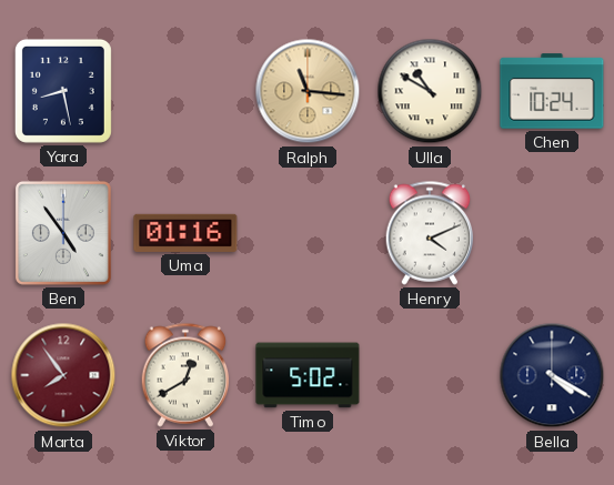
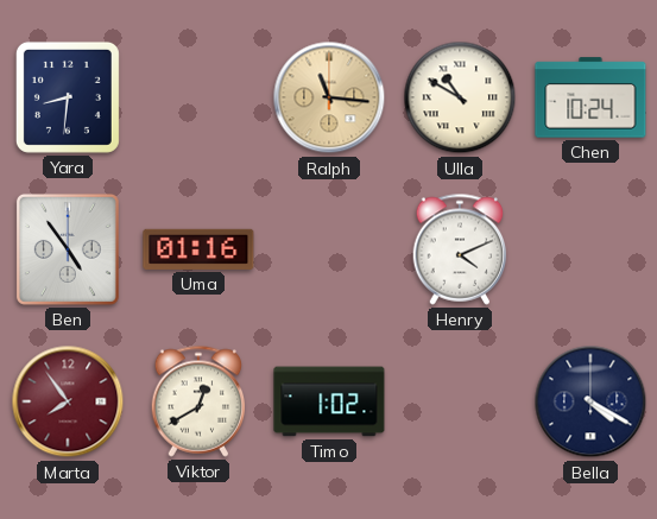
Yara: 8:28 -> 8:31 (68, 97)
Timo: 5:02 -> 1:02 (329, 401)
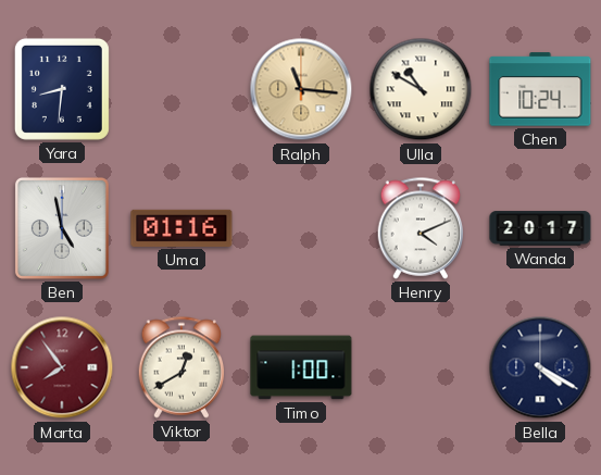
Ben: 4:54 -> 4:58 (62, 228)
Wanda: none -> 20:17 (540, 228)
Timo: 1:02 -> 1:00 (301, 367)
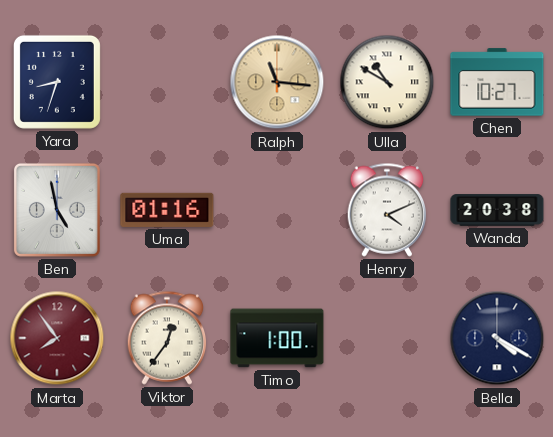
Yara: 8:31 -> 8:33 (57, 82)
Chen: 10:24 -> 10:27 (497, 82)
Wanda: 20:17 -> 20:38 (497, 210)
Viktor: 12:40 -> 12:36 (167, 338)
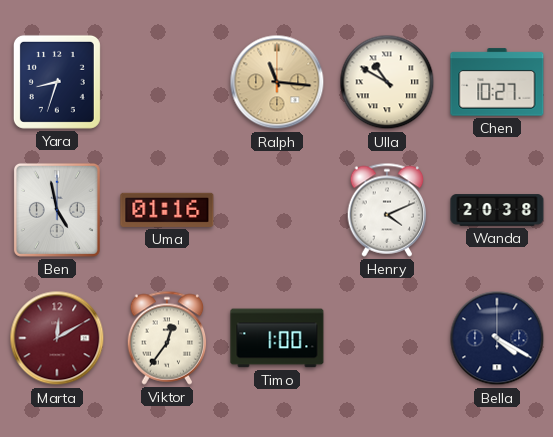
Marta: 7:54 -> 12:10 (57, 338)
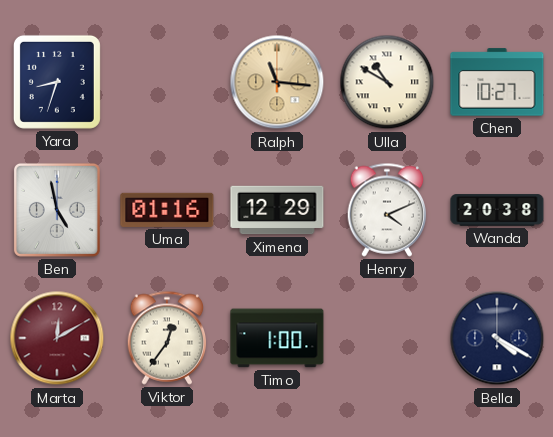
Ximena: none -> 12:29 (277, 210)
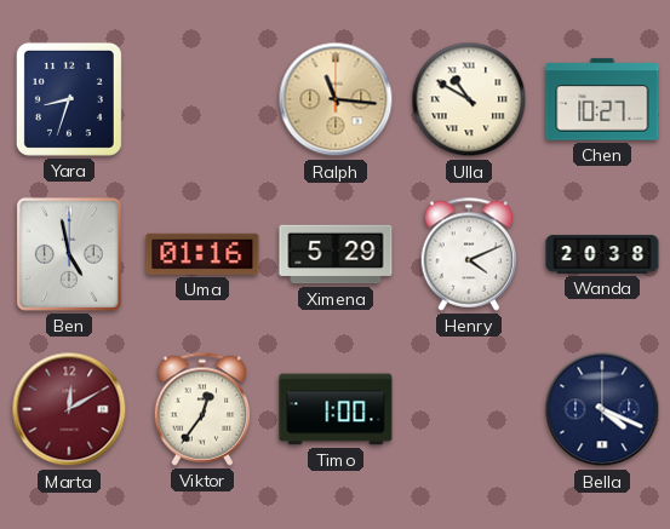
Ximena: 12:29 -> 5:29 (336, 254)
Bella: 4:20 -> 4:19 (602, 409)
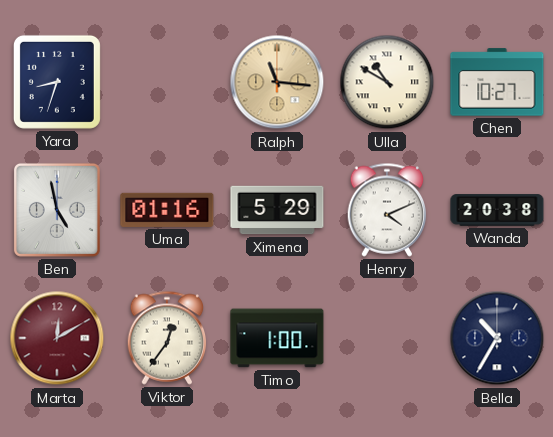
Bella: 4:19 -> 10:35 (497, 338)
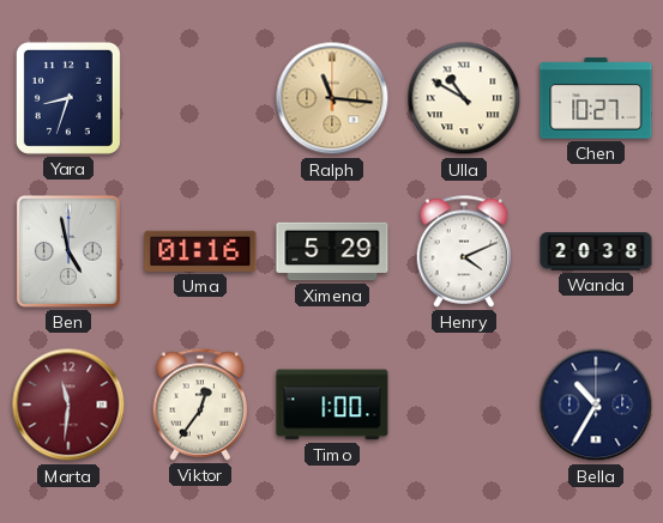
Marta: 12:10 -> 11:31 (68, 405)
